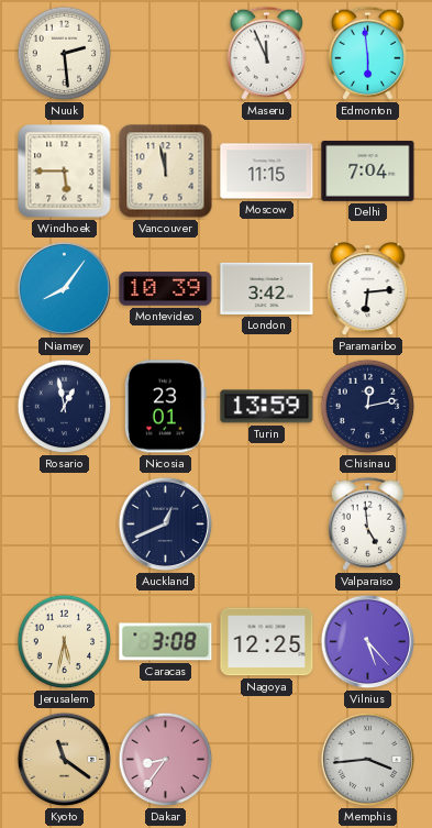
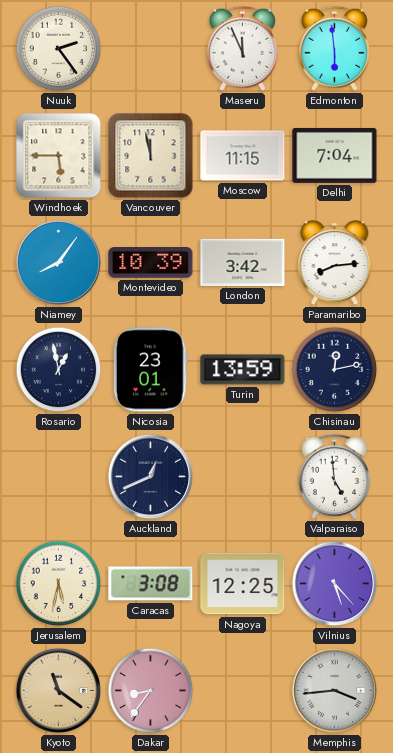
Nuuk: 2:29 -> 2:24 (59, 49)
Paramaribo: 6:14 -> 8:14 (335, 264)
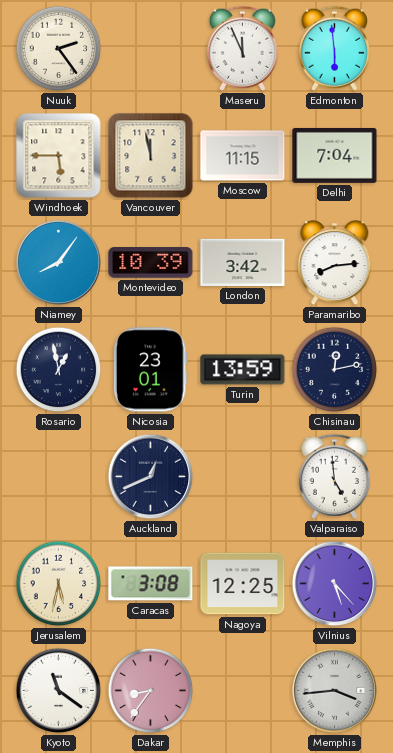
Kyoto dial: champagne -> white (59, 691)
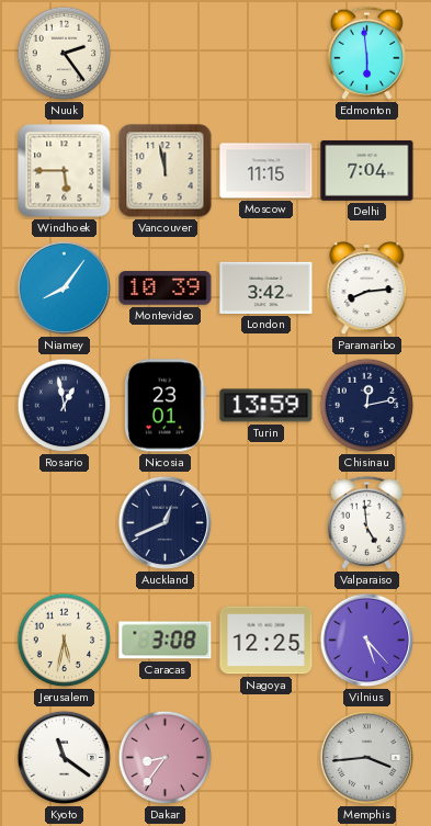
Maseru: 11:56 -> none (242, 48)
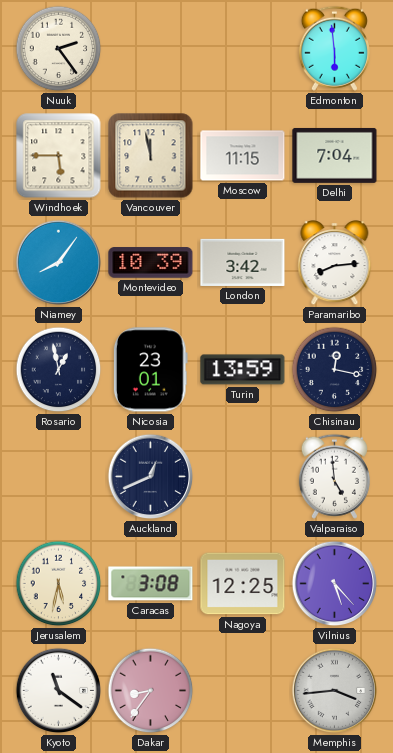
Chisinau: 12:13 -> 12:17 (335, 370)
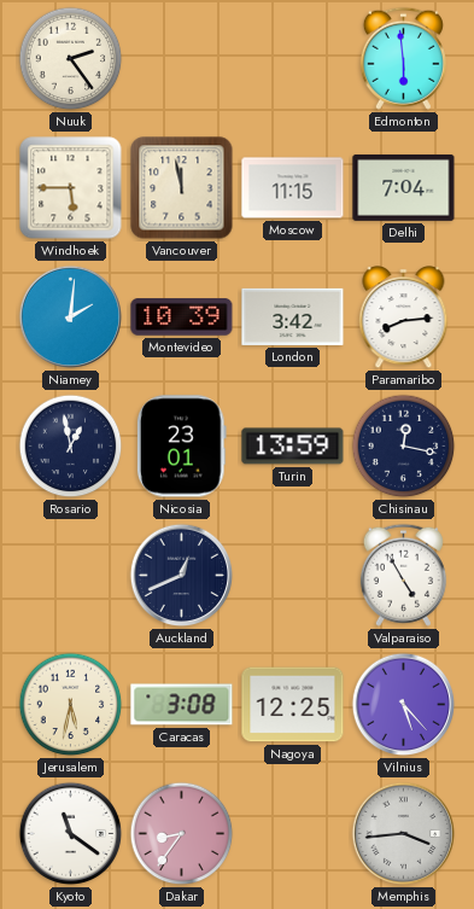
Niamey: 8:06 -> 2:01 (71, 317)
Valparaiso: 4:59 -> 4:55 (403, 575)
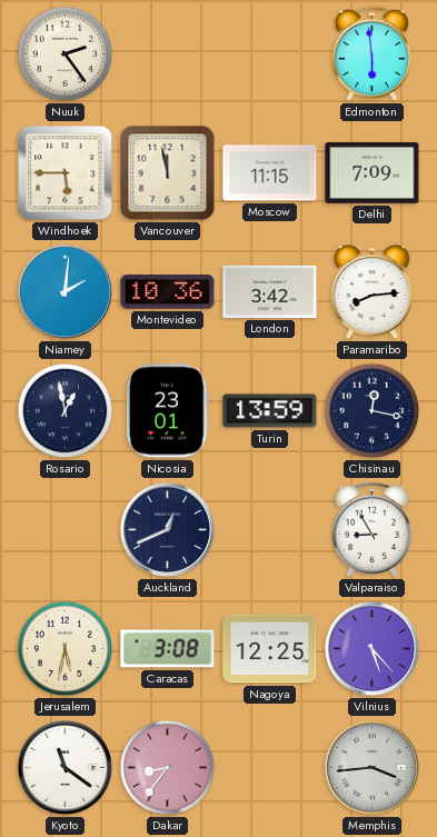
Delhi: 7:04 -> 7:09 (373, 172)
Montevideo: 10:39 -> 10:36 (168, 292)
Valparaiso: 4:55 -> 8:55 (371, 529)
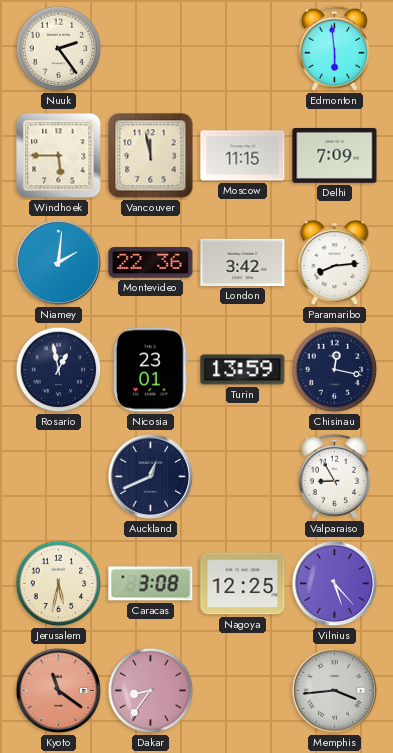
Montevideo: 10:36 -> 22:36 (151, 263)
Kyoto dial: white -> salmon (59, 691)
